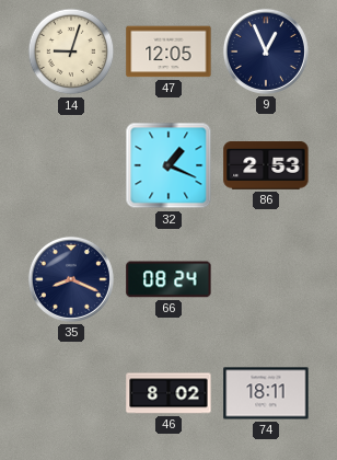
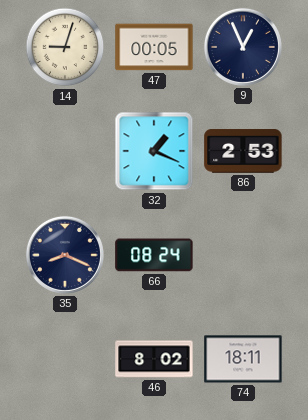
47: 12:05 -> 00:05 (154, 47)
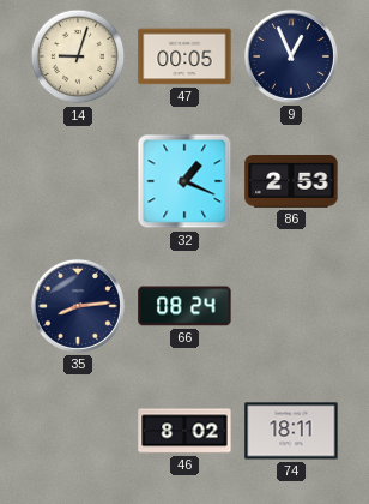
35: 8:19 -> 8:14 (78, 306)
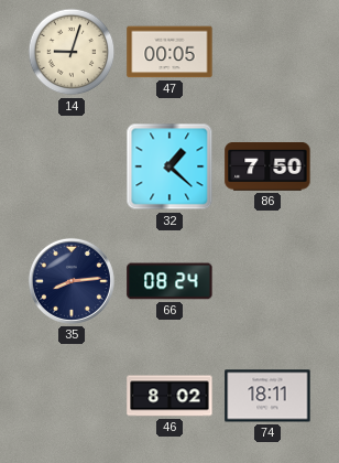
9: 12:56 -> none (291, 56)
32: 1:19 -> 1:22 (169, 166)
86: 2:53 -> 7:50 (267, 168)
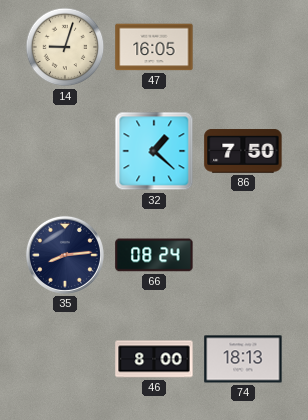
47: 00:05 -> 16:05 (154, 47)
46: 8:02 -> 8:00 (154, 359)
74: 18:11 -> 18:13 (243, 359)
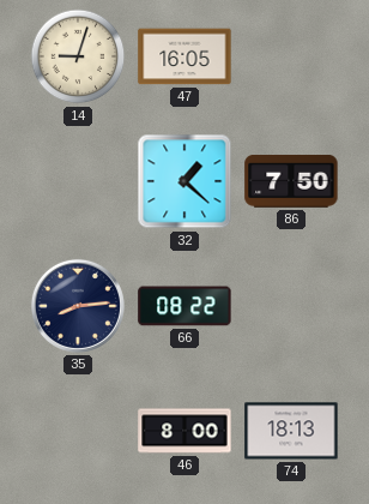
66: 08:24 -> 08:22 (184, 306)
